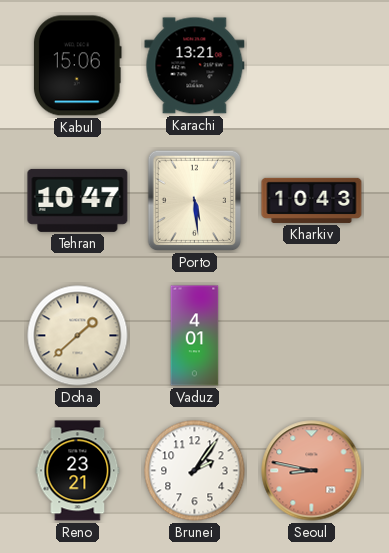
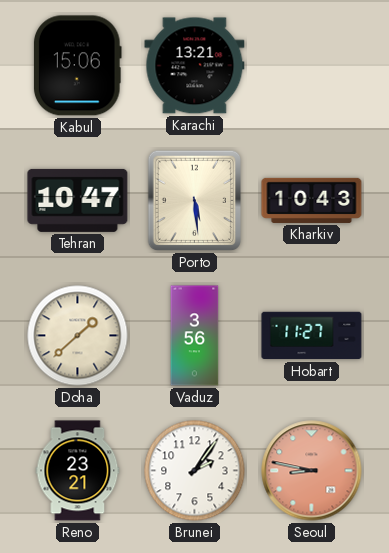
Vaduz: 4:01 -> 3:56 (195, 336)
Hobart: none -> 11:27 (312, 336)
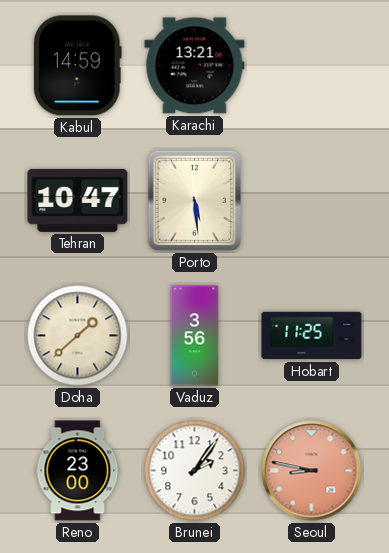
Kabul: 15:06 -> 14:59 (77, 66)
Kharkiv: 10:43 -> none (312, 200)
Hobart: 11:27 -> 11:25 (312, 336)
Reno: 23:21 -> 23:00 (78, 471)
